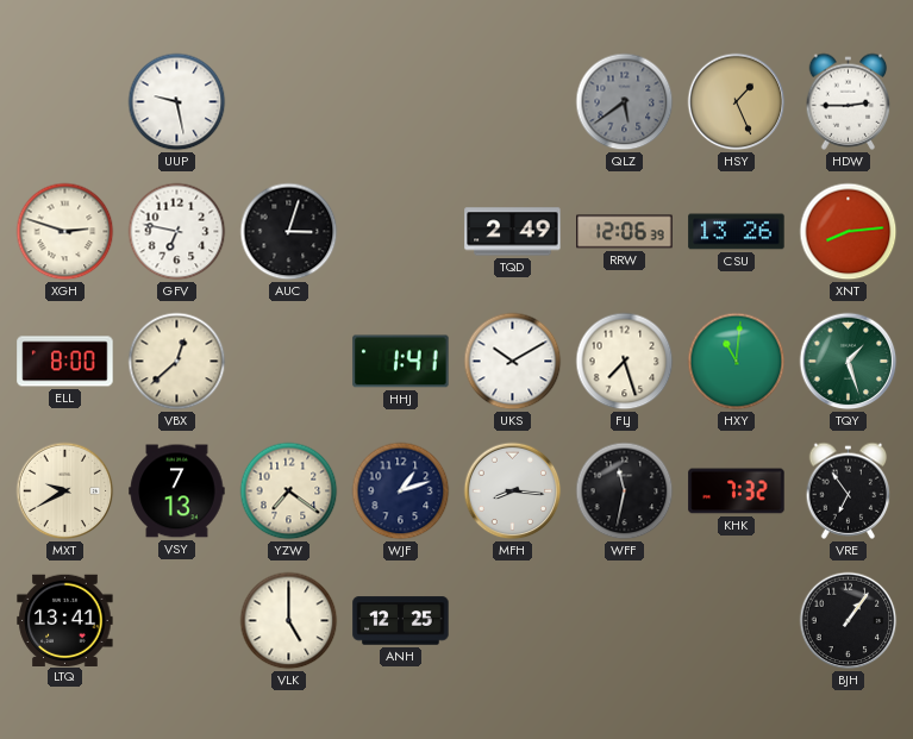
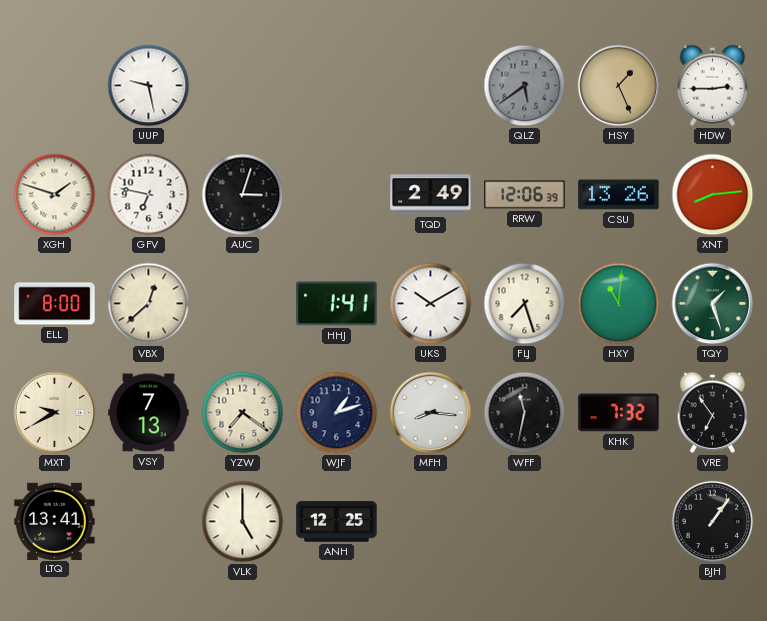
XGH: 2:48 -> 1:48 (55, 195)
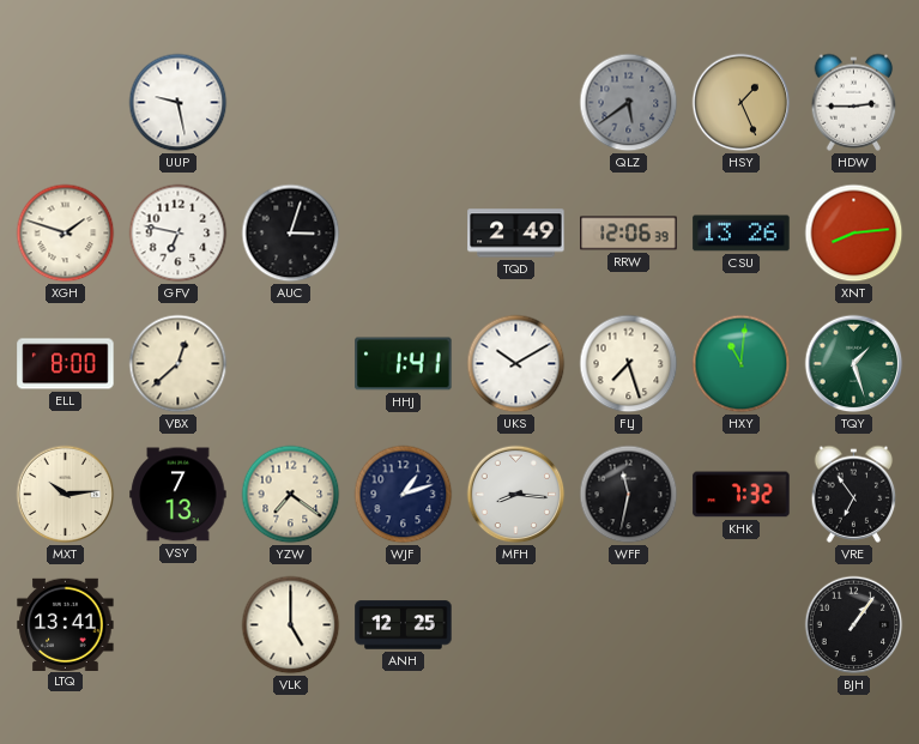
MXT: 9:40 -> 10:14 (66, 495)
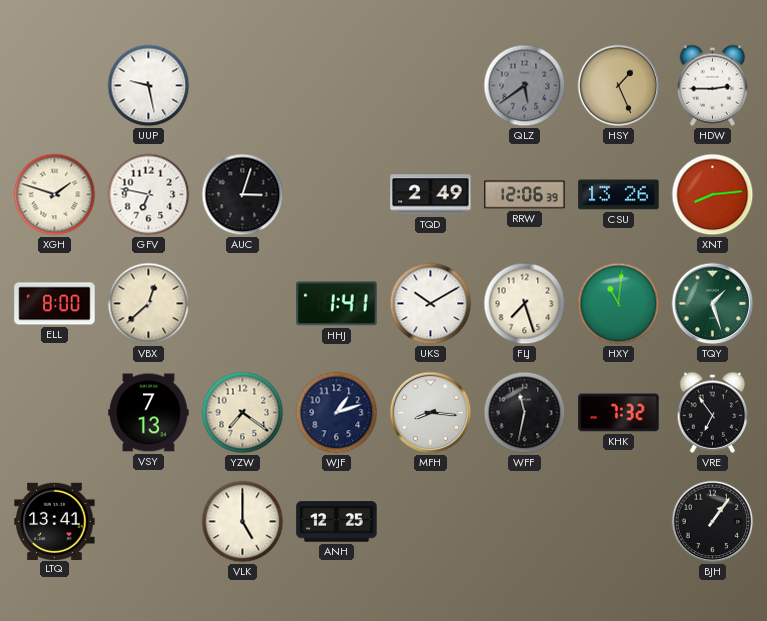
MXT: 10:14 -> none (66, 495)
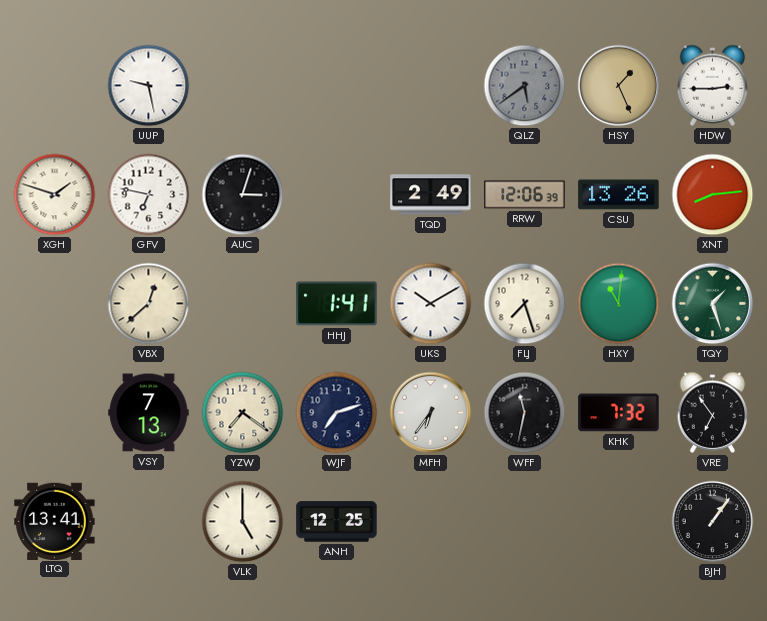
ELL: 8:00 -> none (55, 304)
WJF: 1:12 -> 7:12 (337, 413)
MFH: 8:16 -> 6:36 (431, 413)
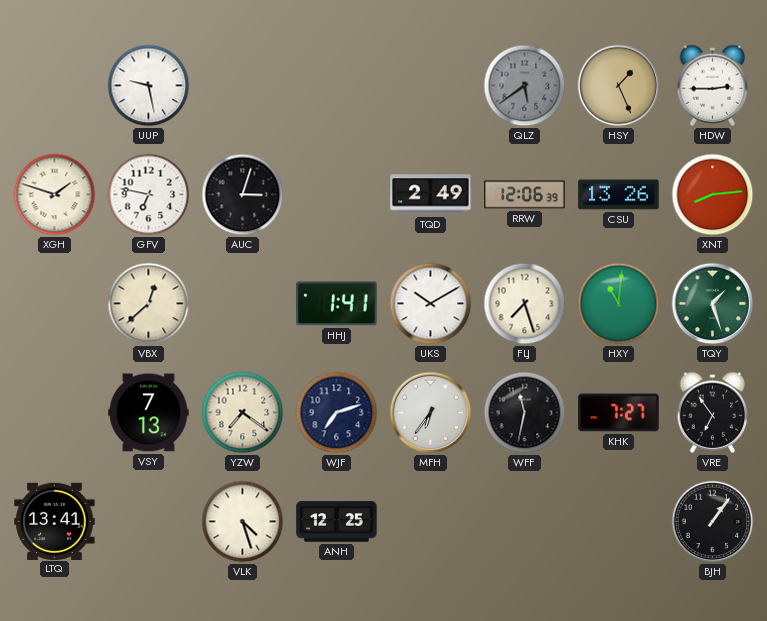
KHK: 7:32 -> 7:27 (619, 413)
VLK: 5:00 -> 4:27 (243, 522)
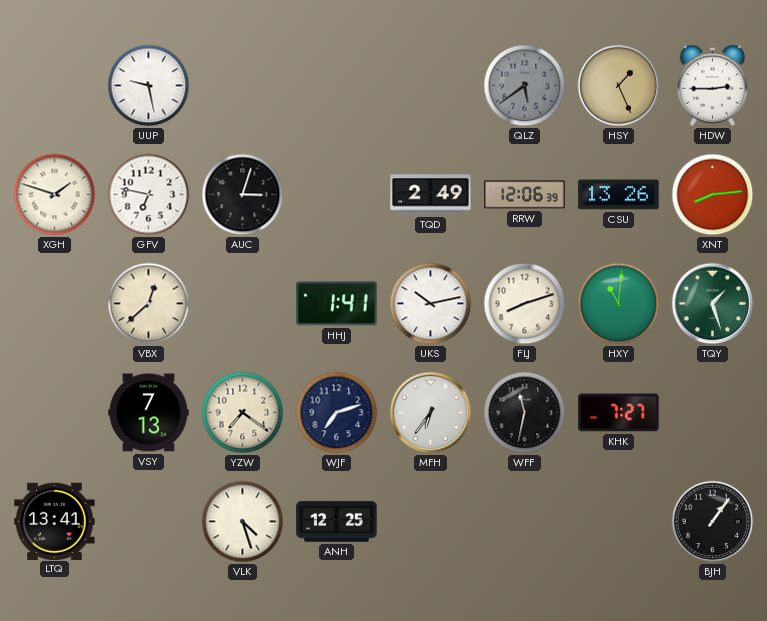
UKS: 10:10 -> 10:13 (431, 304)
FLJ: 7:27 -> 8:12 (525, 304)
VRE: 6:54 -> none (713, 412)
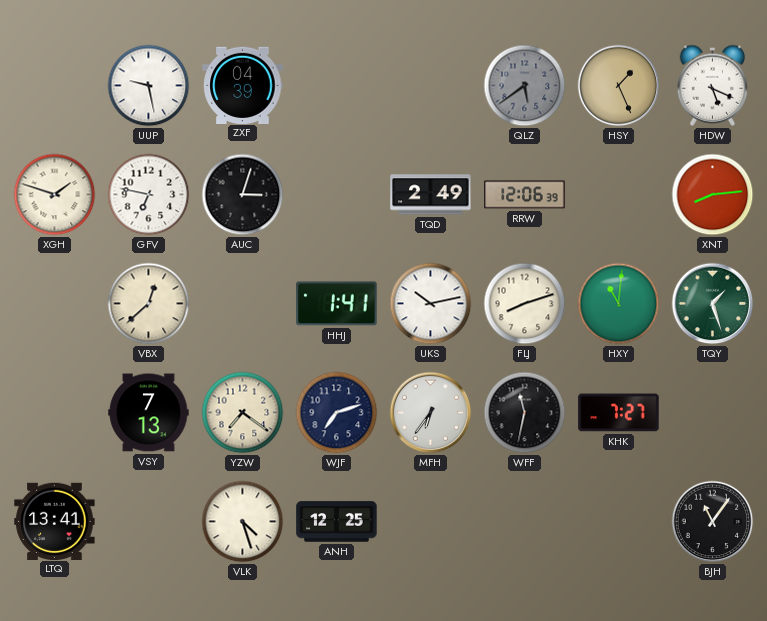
ZXF: none -> 04:39 (243, 85)
HDW: 2:45 -> 5:19 (713, 85)
CSU: 13:26 -> none (619, 195)
BJH: 1:06 -> 11:06 (713, 522)
